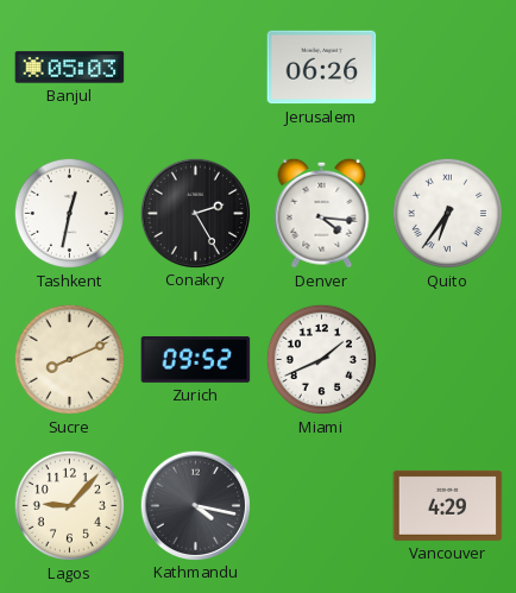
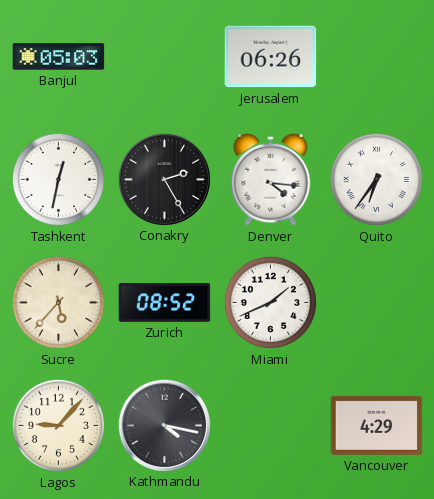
Sucre: 8:11 -> 5:37 (58, 302)
Zurich: 09:52 -> 08:52 (165, 303)
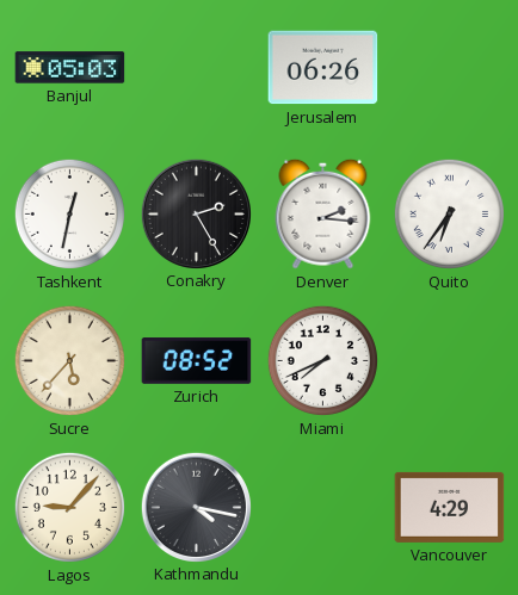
Denver: 4:16 -> 2:16 (323, 213)
Miami: 1:41 -> 7:41 (322, 360)
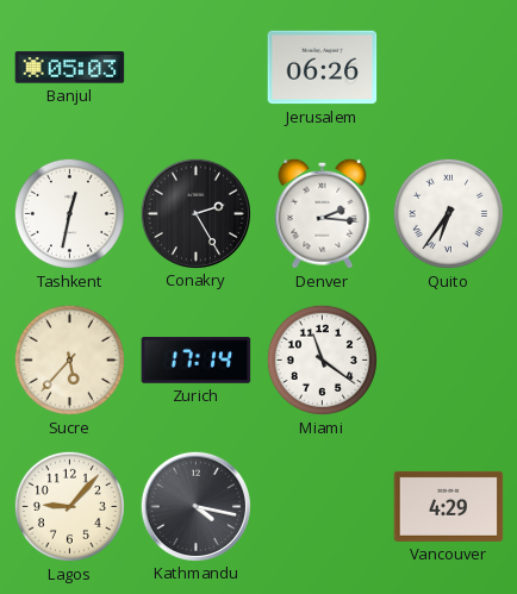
Zurich: 08:52 -> 17:14 (197, 361)
Miami: 7:41 -> 11:21 (322, 359)
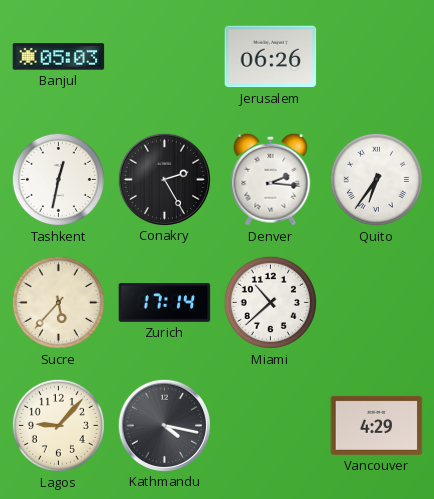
Miami: 11:21 -> 10:38 (270, 302)
